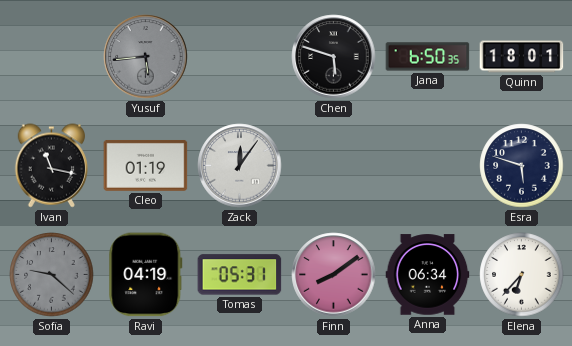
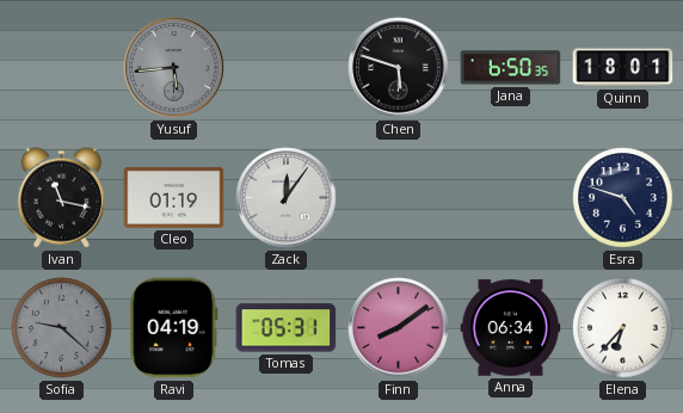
Esra: 5:48 -> 4:48 (623, 198)
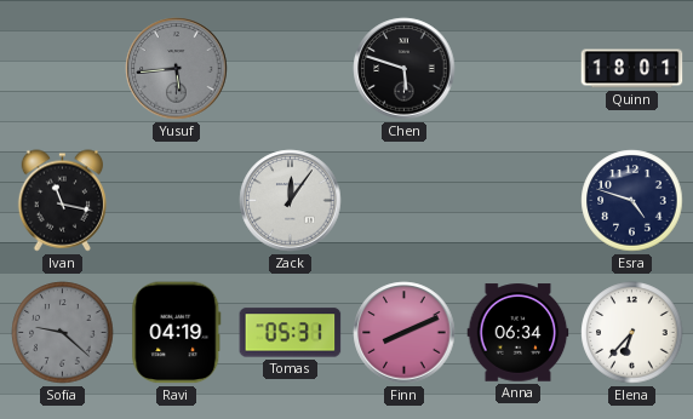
Jana: 6:50 -> none (511, 68)
Cleo: 01:19 -> none (174, 197)
Finn: 8:09 -> 8:11 (405, 333)
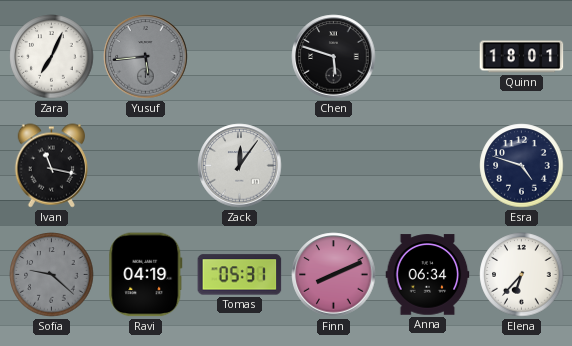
Zara: none -> 7:04 (52, 57)
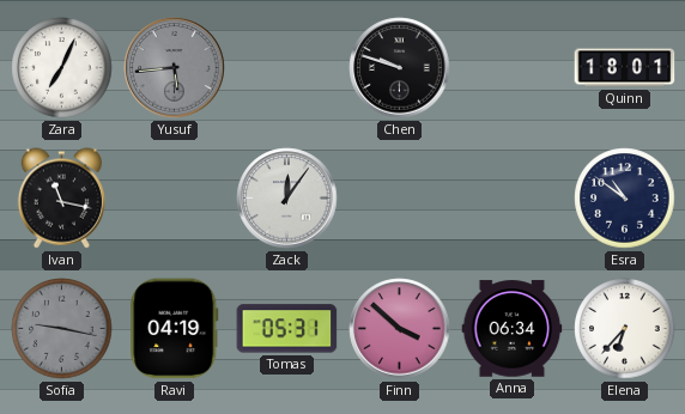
Chen: 5:48 -> 9:48 (400, 68)
Esra: 4:48 -> 10:51 (625, 199)
Sofia: 9:22 -> 9:17 (62, 329)
Finn: 8:11 -> 3:52 (400, 329)
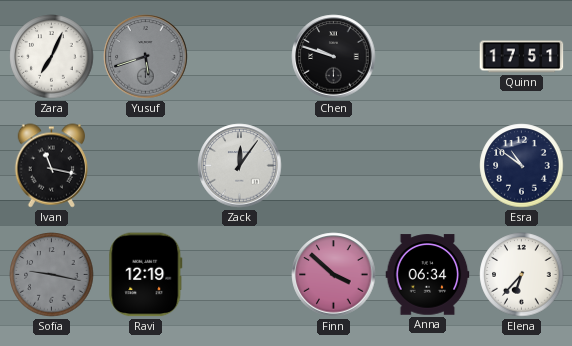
Yusuf: 5:44 -> 5:42 (146, 57)
Quinn: 18:01 -> 17:51 (522, 57)
Ravi: 04:19 -> 12:19 (146, 275)
Tomas: 05:31 -> none (287, 329)
